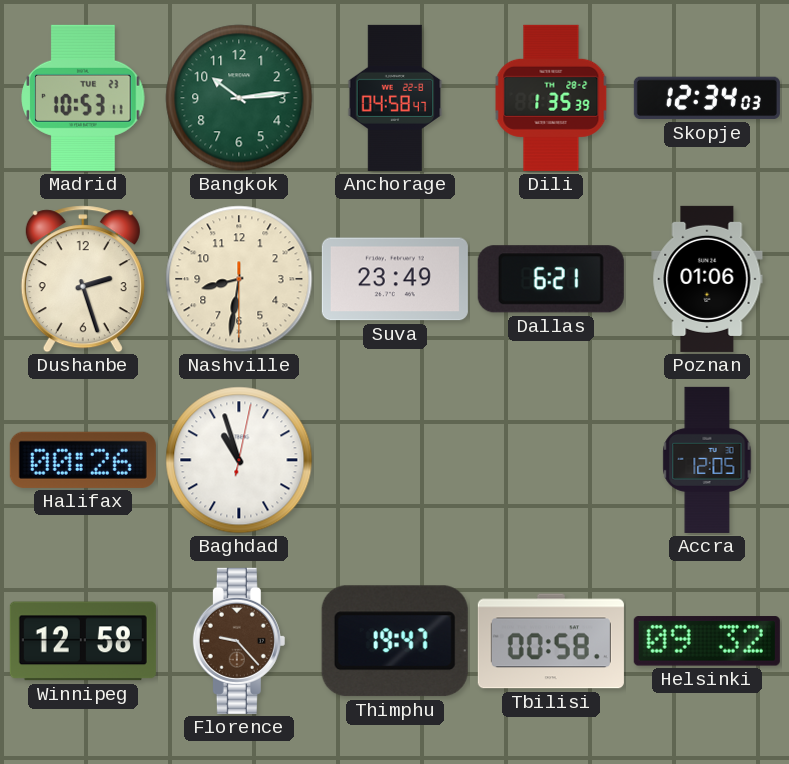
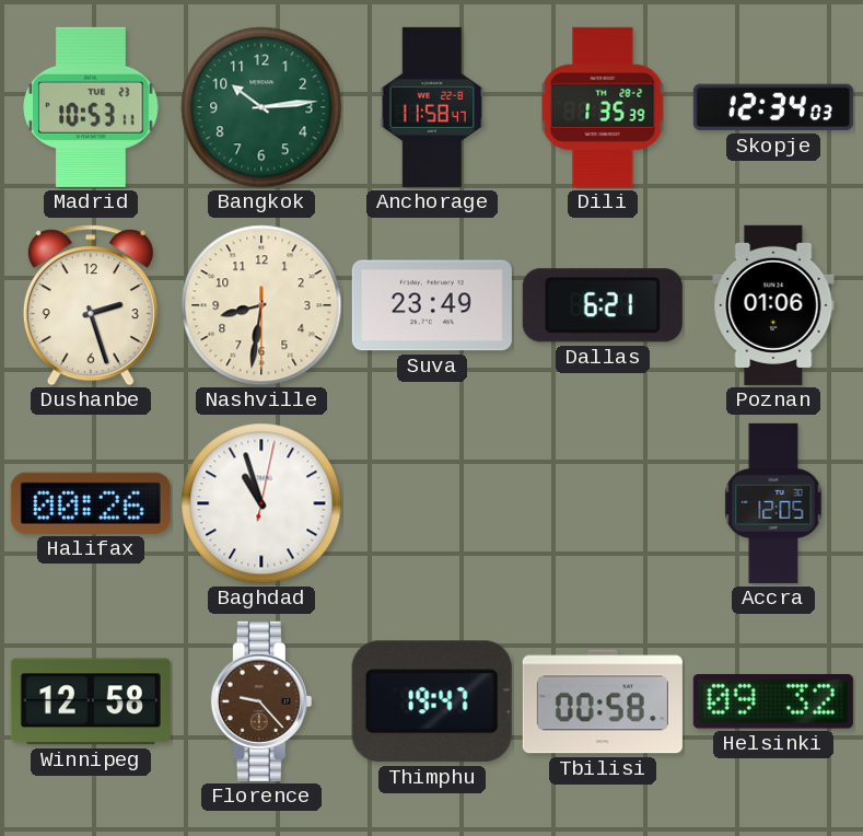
Anchorage: 04:58 -> 11:58 (432, 107)
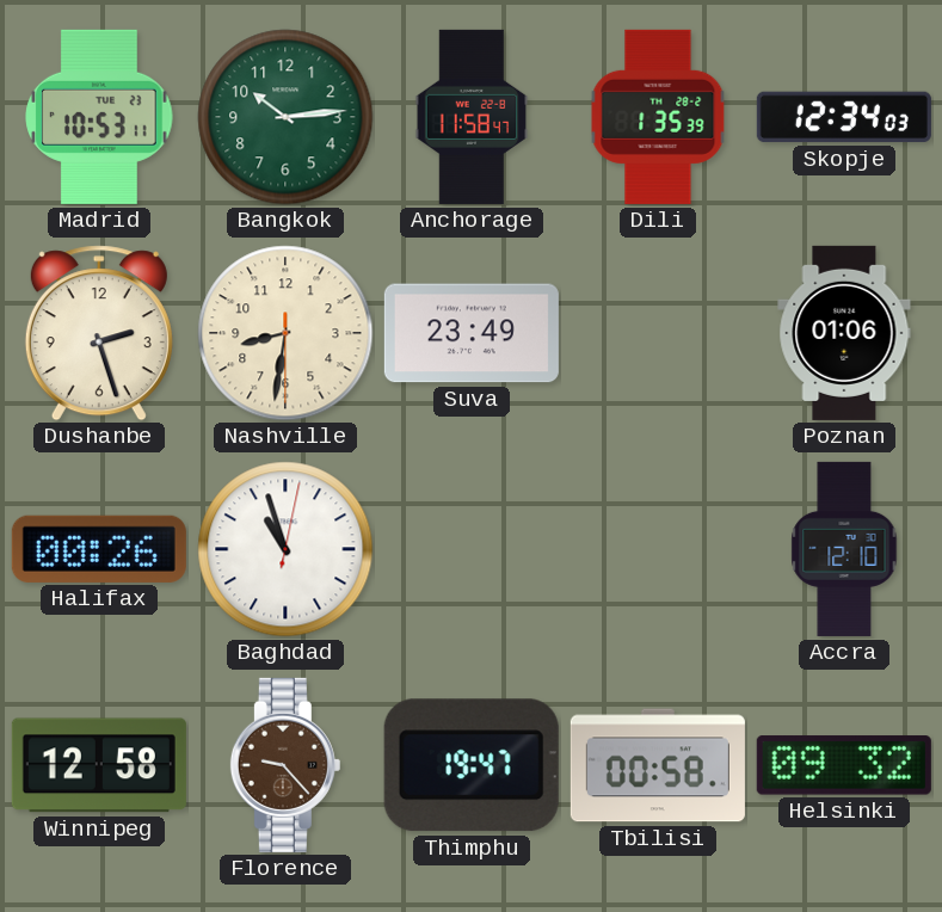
Dallas: 6:21 -> none (603, 305)
Accra: 12:05 -> 12:10 (844, 549)
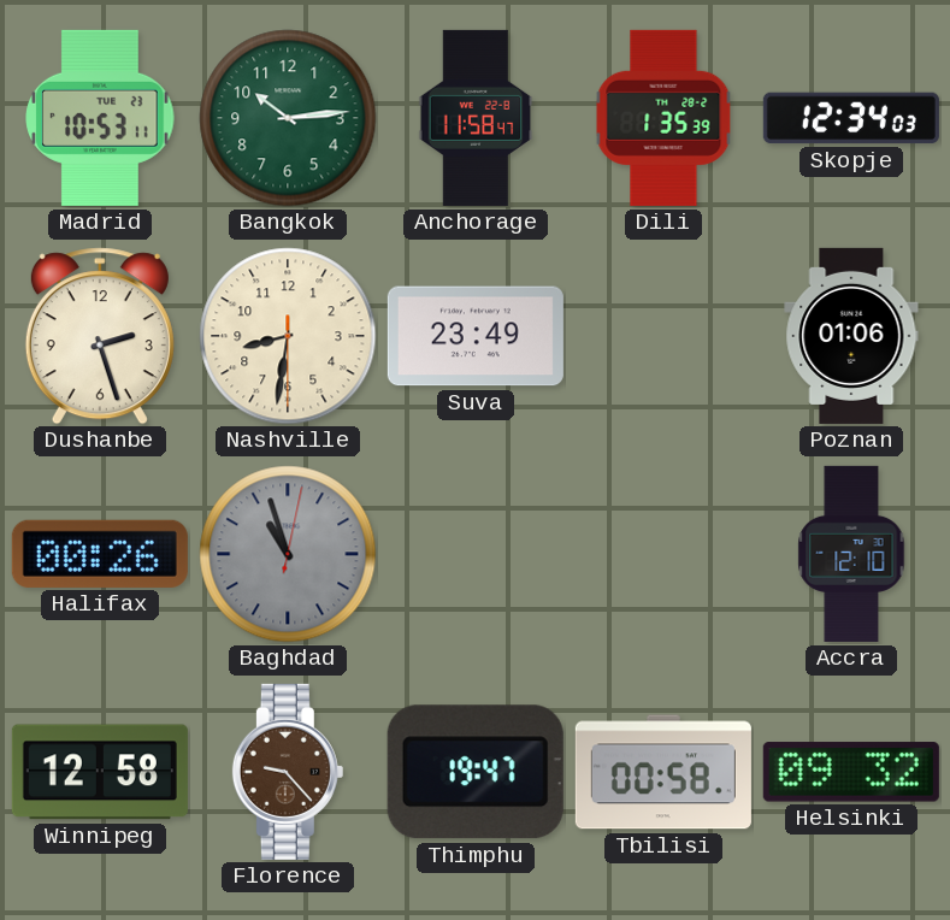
Baghdad dial: white -> grey (288, 554)
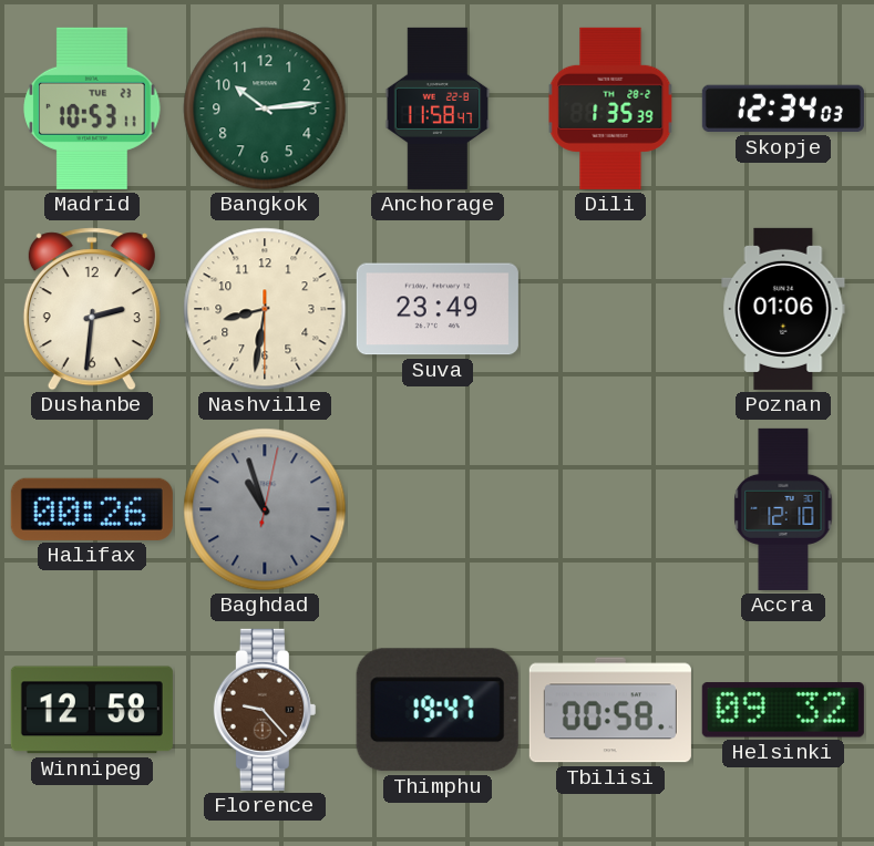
Dushanbe: 2:27 -> 2:31 (92, 309)
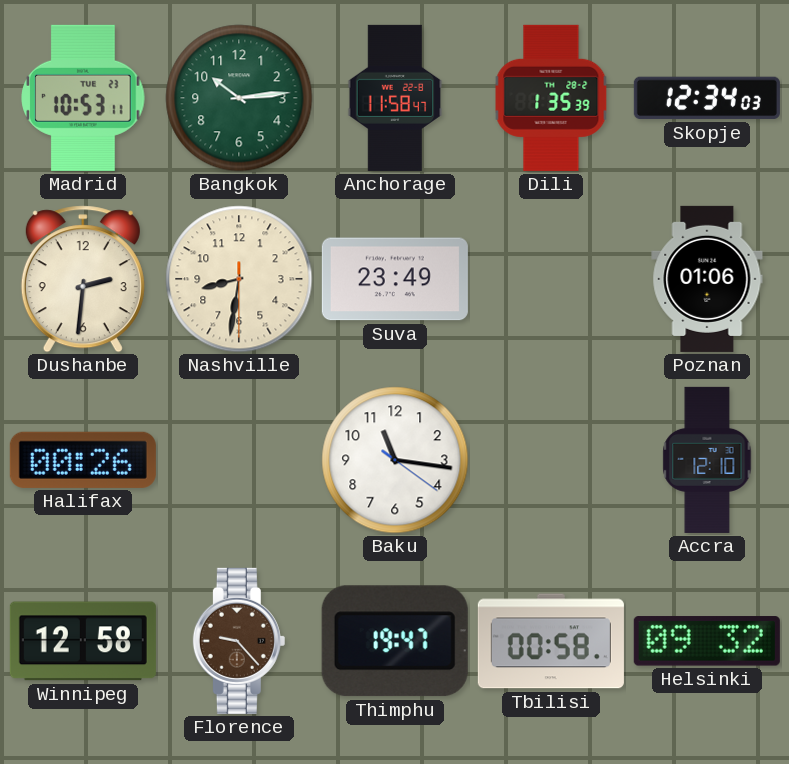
Baghdad: 10:57 -> none (265, 509)
Baku: none -> 11:16 (395, 460)
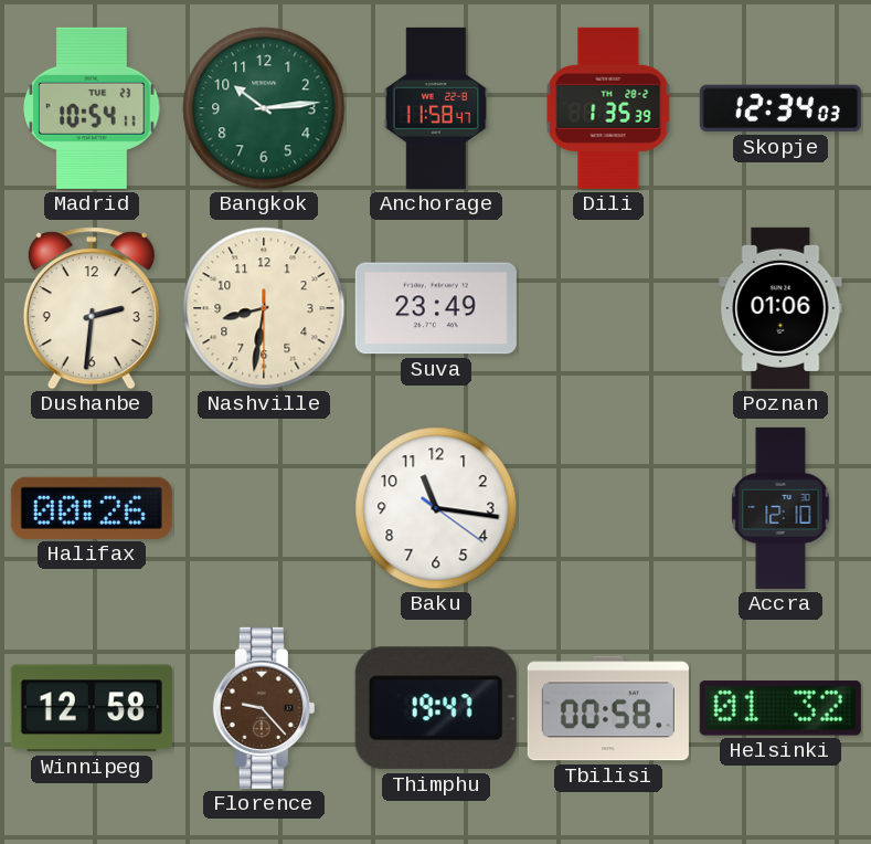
Madrid: 10:53 -> 10:54 (92, 108)
Helsinki: 09:32 -> 01:32 (780, 708)
